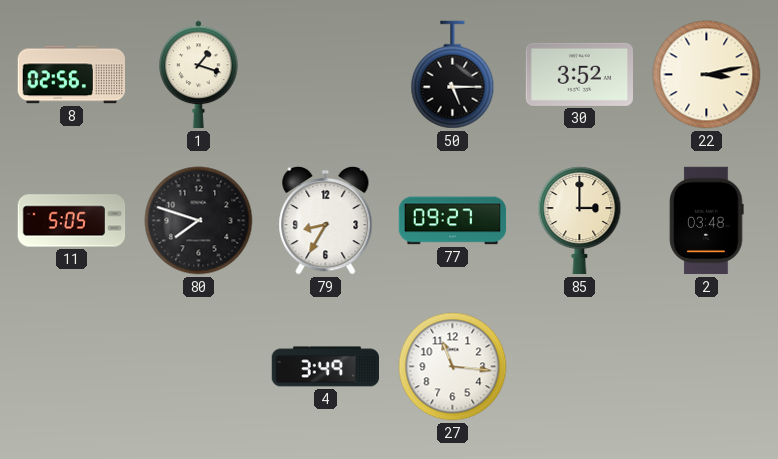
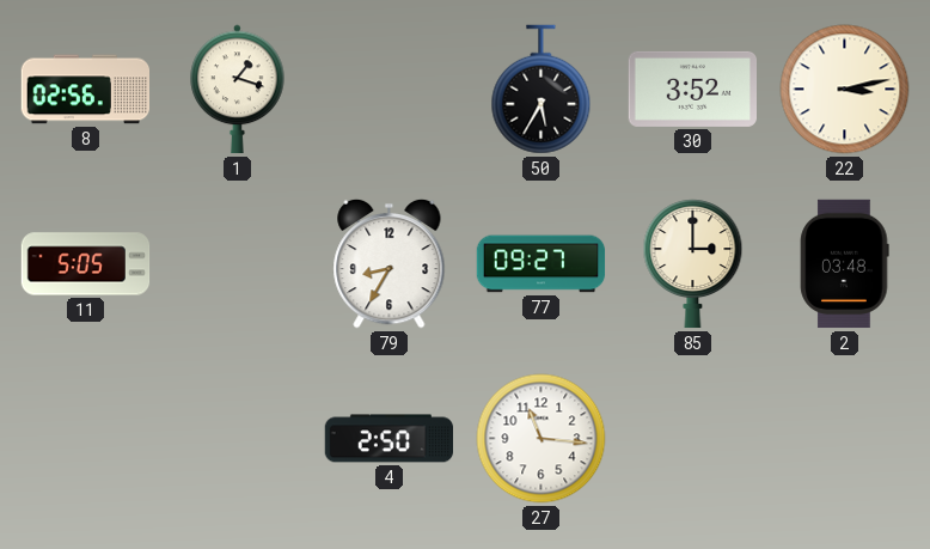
50: 5:15 -> 5:35 (542, 90)
80: 7:48 -> none (199, 221)
4: 3:49 -> 2:50 (390, 439)
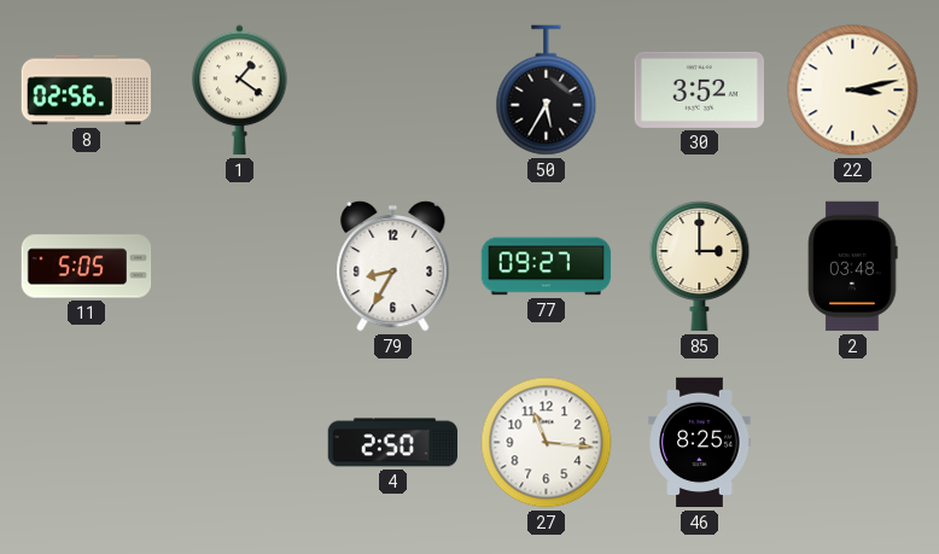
1: 1:18 -> 1:21 (240, 91)
46: none -> 8:25 (700, 443)
